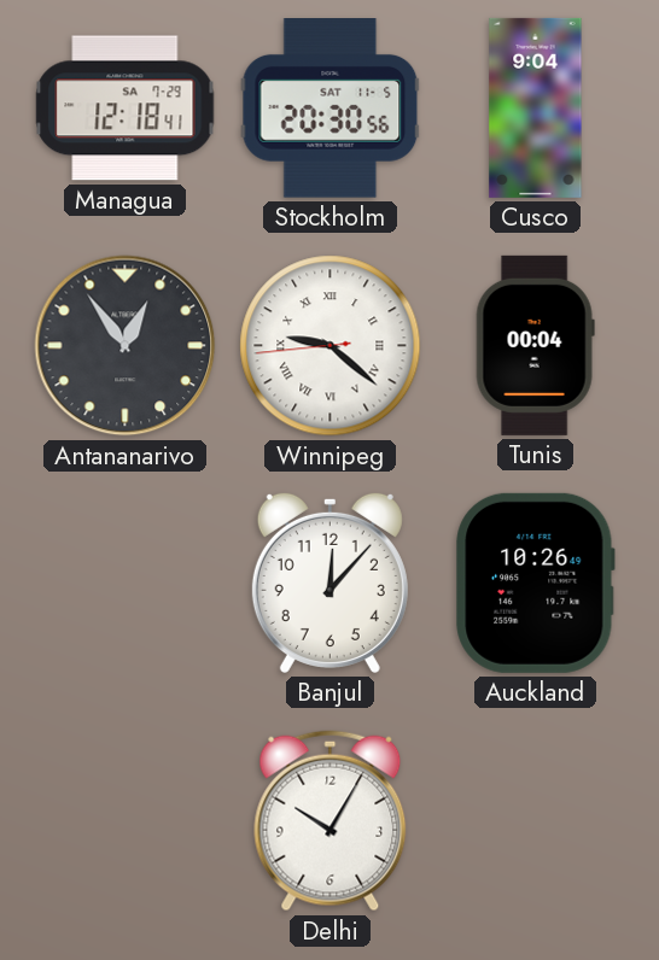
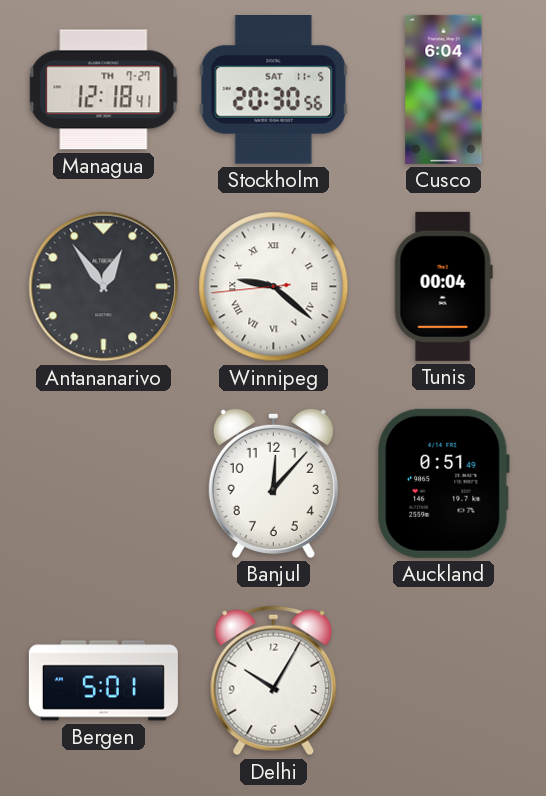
Managua date: SA 7-29 -> TH 7-27 (104, 90)
Cusco: 9:04 -> 6:04 (444, 89)
Auckland: 10:26 -> 0:51 (444, 483)
Bergen: none -> 5:01 (103, 681)
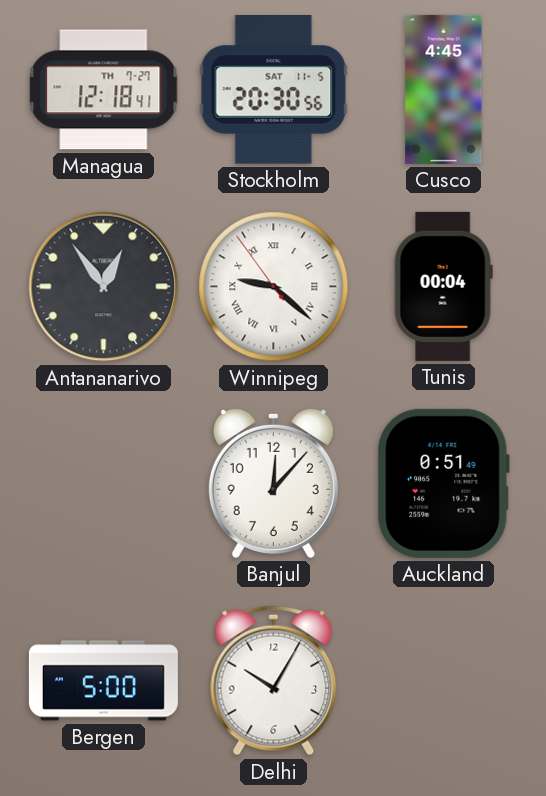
Cusco: 6:04 -> 4:45 (444, 89)
Winnipeg: 9:21:44 -> 9:21:54 (274, 287)
Bergen: 5:01 -> 5:00 (103, 681)
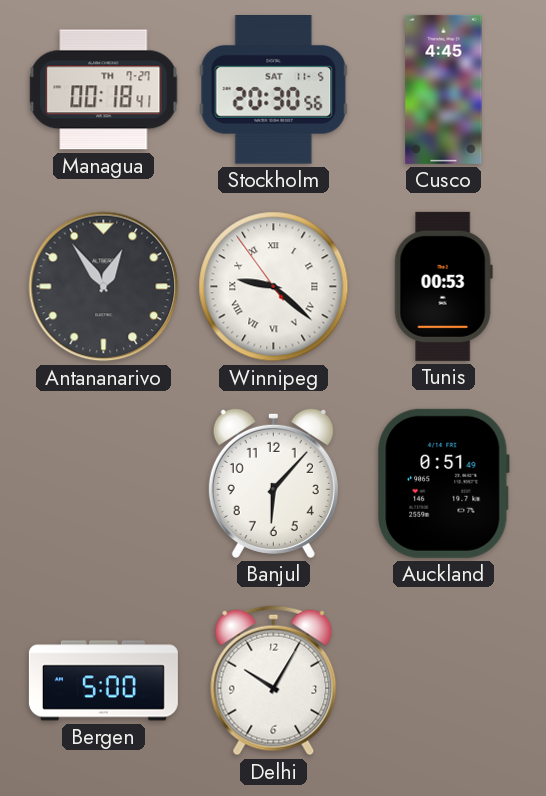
Managua: 12:18 -> 00:18 (104, 90)
Tunis: 00:04 -> 00:53 (443, 286)
Banjul: 12:07 -> 6:07 (273, 483)
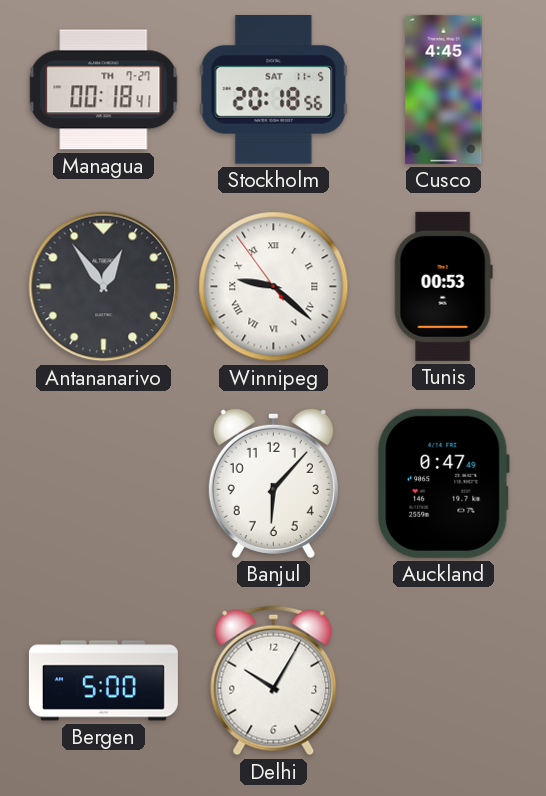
Stockholm: 20:30 -> 20:18 (274, 90)
Auckland: 0:51 -> 0:47 (444, 483)
